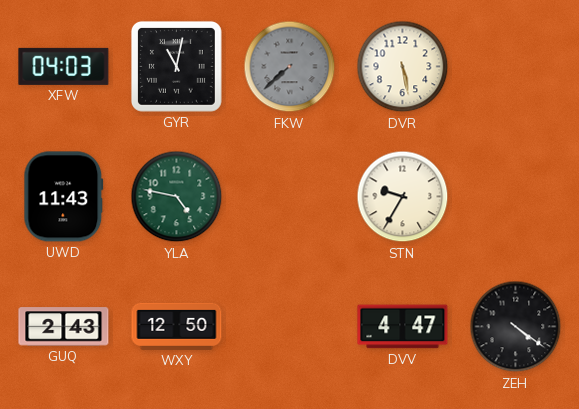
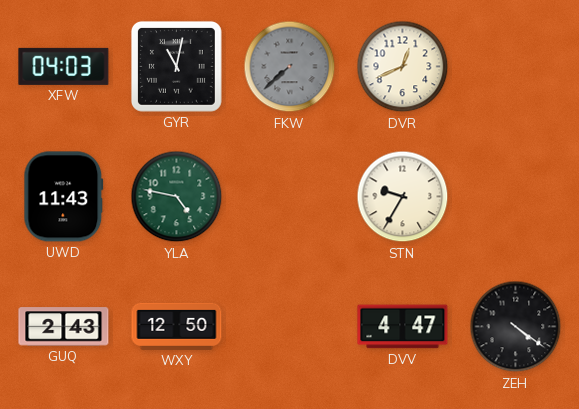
DVR: 5:28 -> 12:41 (403, 67)
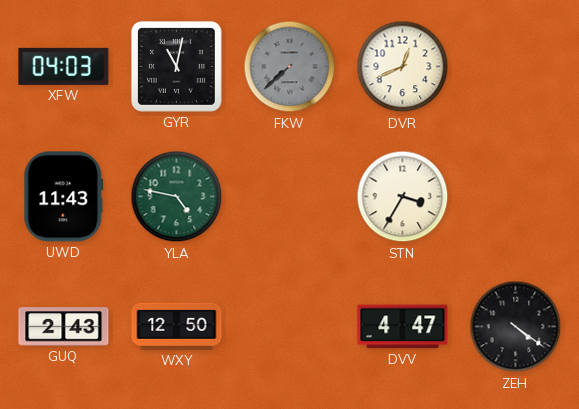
STN: 9:35 -> 3:35 (403, 197)
